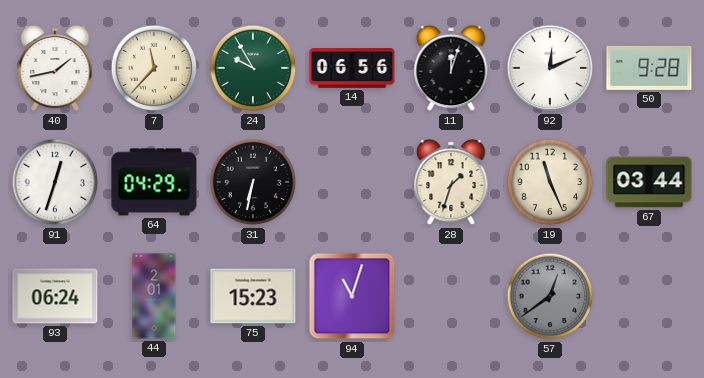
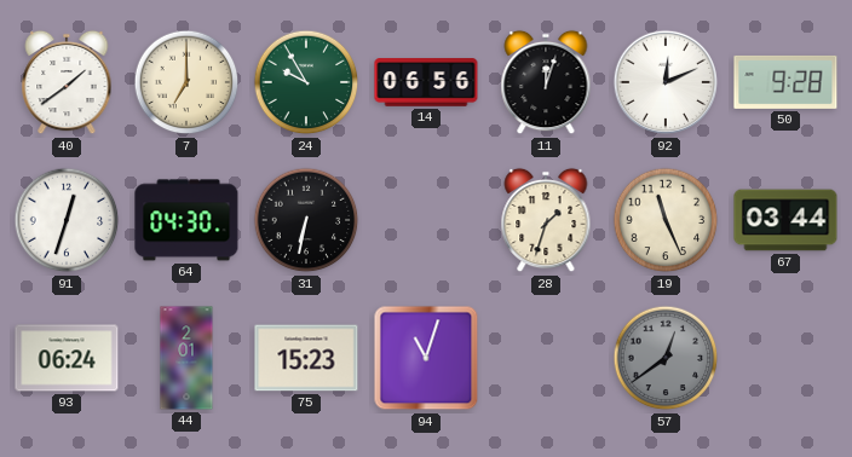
40: 1:43 -> 1:39 (67, 82)
7: 11:37 -> 7:00 (186, 82)
64: 04:29 -> 04:30 (186, 220)
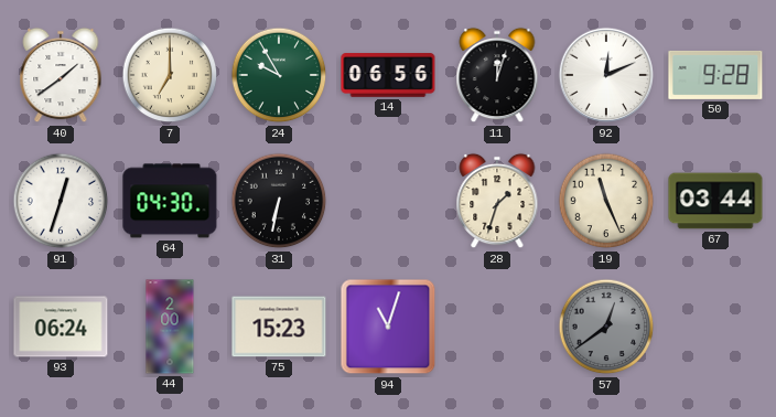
44: 2:01 -> 2:00 (170, 327)
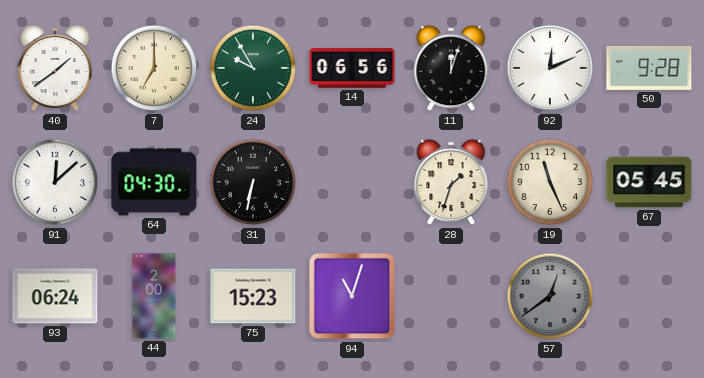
91: 12:33 -> 12:08 (55, 182)
67: 03:44 -> 05:45 (649, 182)
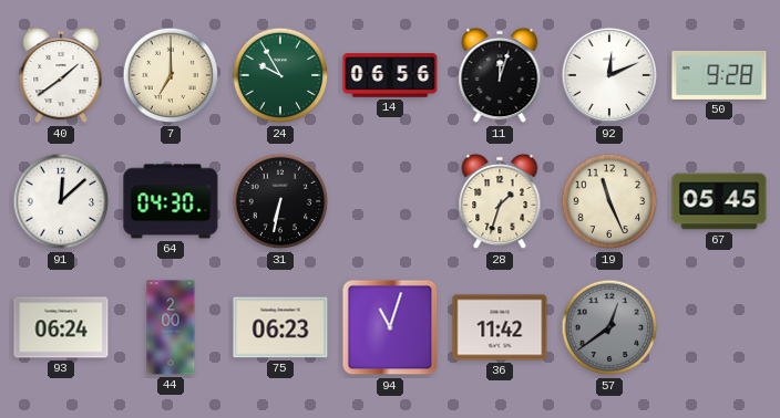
75: 15:23 -> 06:23 (280, 327)
36: none -> 11:42 (500, 327)
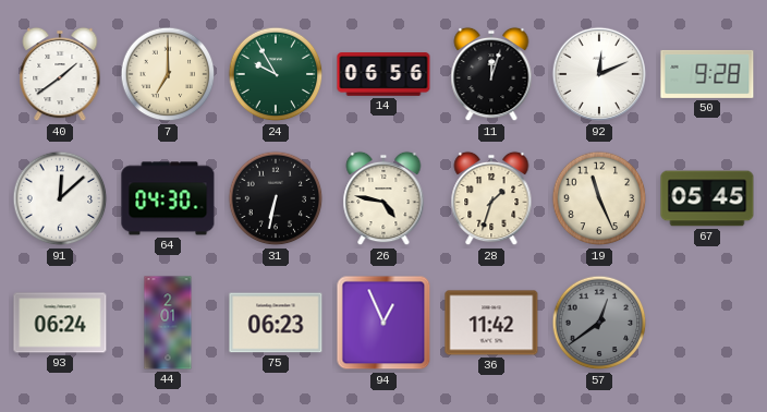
26: none -> 4:47 (384, 198)
44: 2:00 -> 2:01 (168, 323)
94: 11:03 -> 12:56 (384, 323)
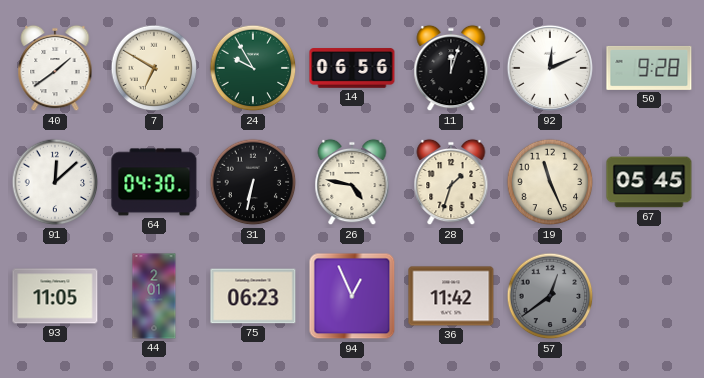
7: 7:00 -> 6:50 (154, 68)
93: 06:24 -> 11:05 (55, 296)
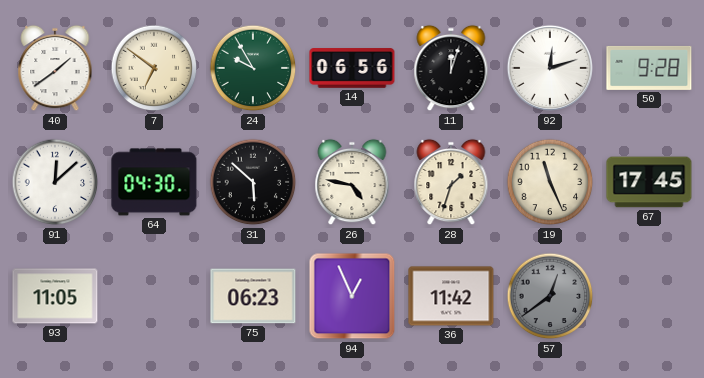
7: 6:50 -> 6:51 (154, 68)
92: 12:11 -> 12:12 (550, 68)
31: 6:32 -> 5:52 (253, 182)
67: 05:45 -> 17:45 (649, 182)
44: 2:01 -> none (154, 296)
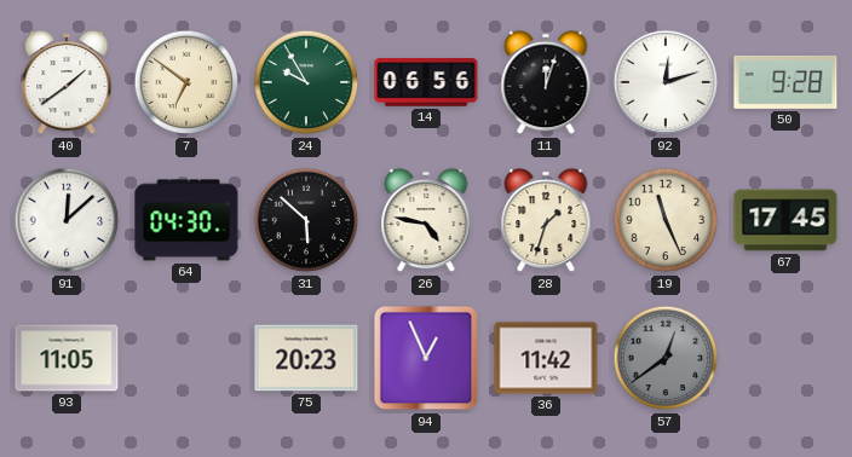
75: 06:23 -> 20:23 (306, 358)
